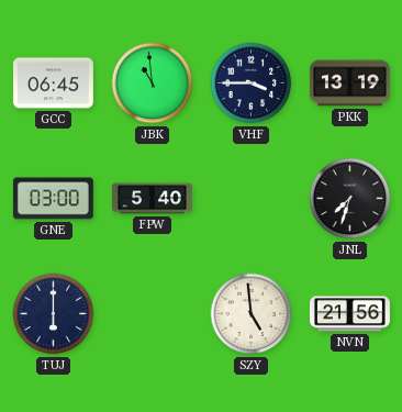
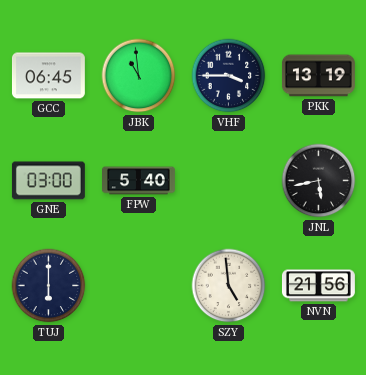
JNL: 7:33 -> 5:43 (319, 181)
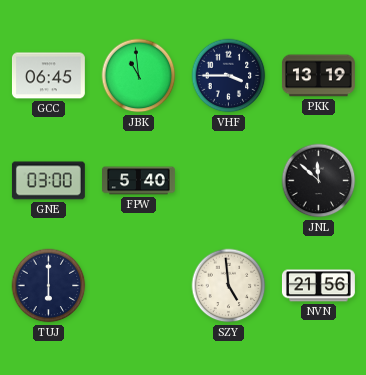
JNL: 5:43 -> 11:52 (319, 181)
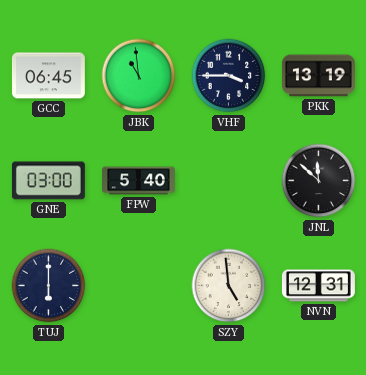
NVN: 21:56 -> 12:31 (318, 286)
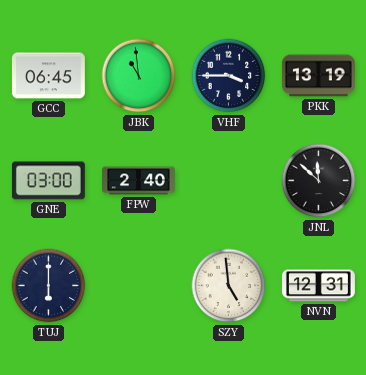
FPW: 5:40 -> 2:40 (139, 181)
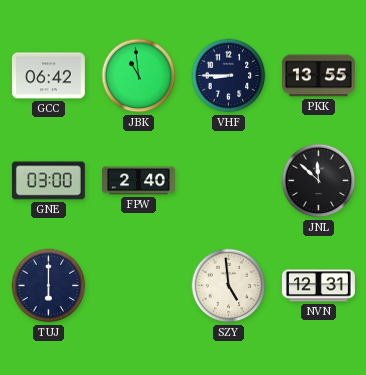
GCC: 06:45 -> 06:42 (48, 76)
VHF: 3:45 -> 8:45 (229, 76)
PKK: 13:19 -> 13:55 (318, 76)
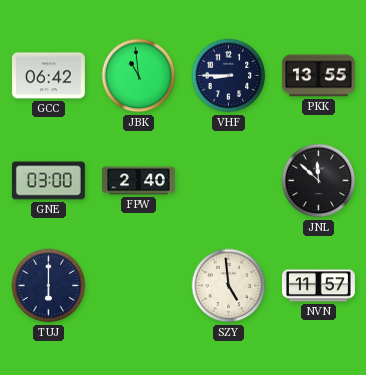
NVN: 12:31 -> 11:57 (318, 286)
